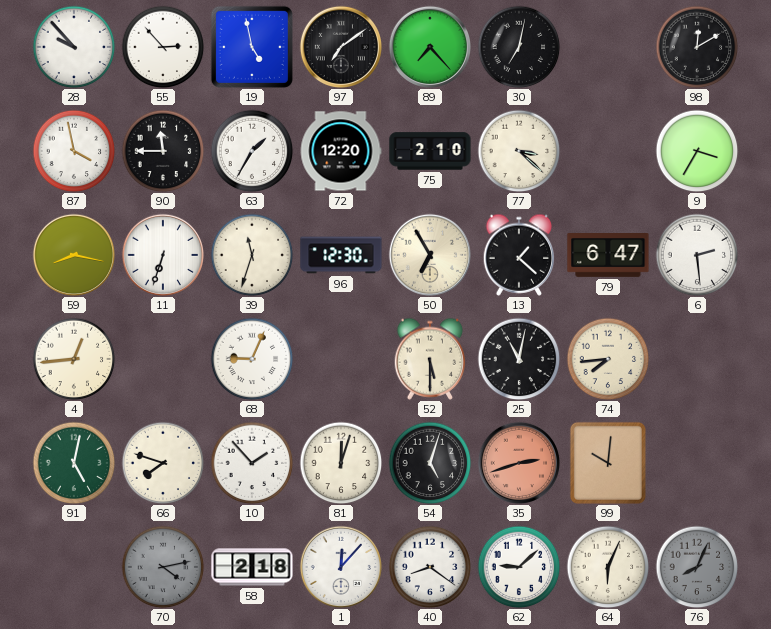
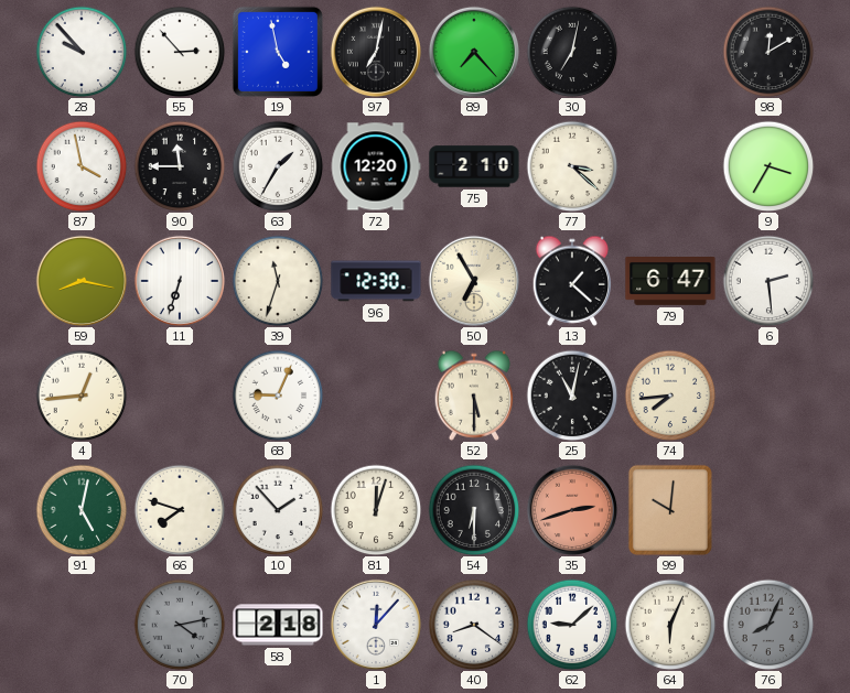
97: 7:09 -> 7:02 (375, 51)
54: 5:03 -> 6:30 (474, 510)
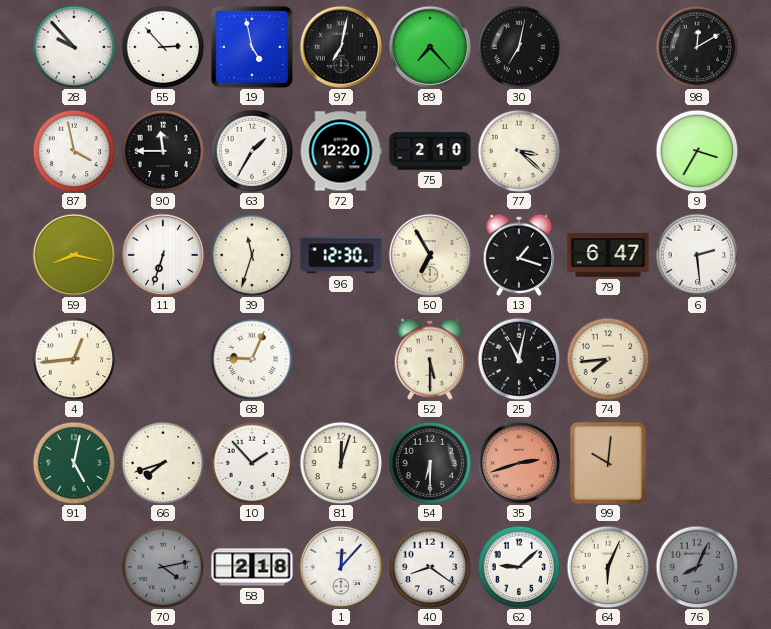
13: 1:22 -> 1:18 (519, 255)
66: 7:48 -> 7:42 (163, 463)
